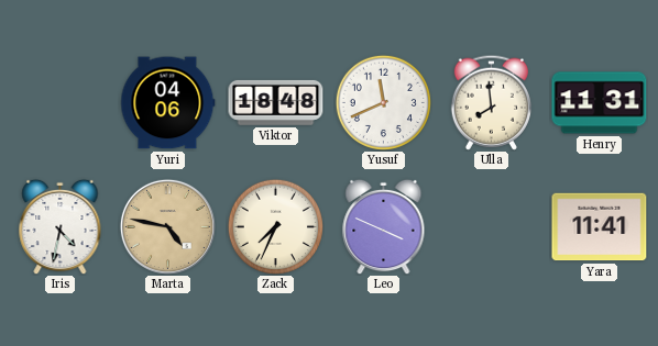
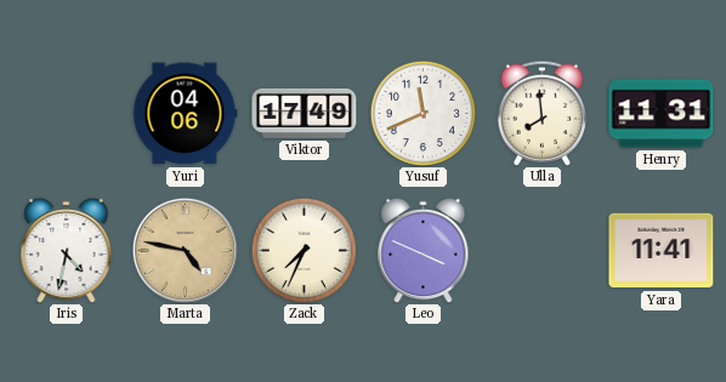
Viktor: 18:48 -> 17:49 (305, 113)
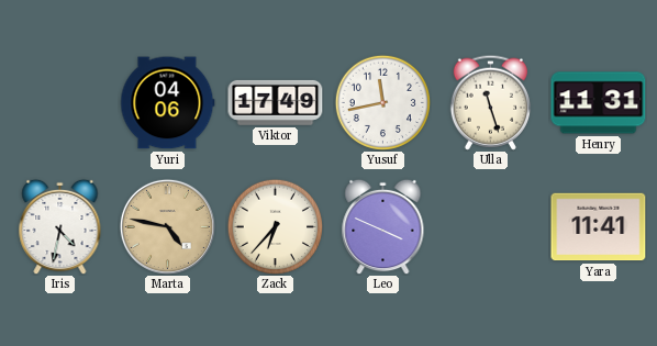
Yusuf: 11:41 -> 11:43 (382, 102)
Ulla: 7:59 -> 11:27 (490, 102)
Zack: 7:34 -> 6:37 (275, 226)
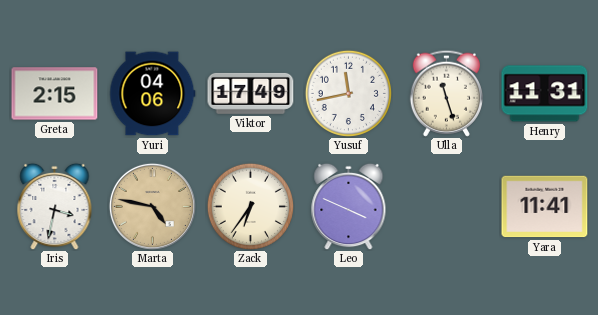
Greta: none -> 2:15 (55, 94)
Iris: 4:32 -> 3:32 (55, 206)
Zack: 6:37 -> 6:36 (250, 206)
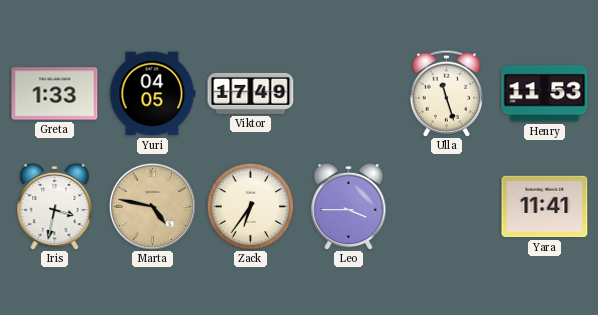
Greta: 2:15 -> 1:33 (55, 94)
Yuri: 04:06 -> 04:05 (153, 94)
Yusuf: 11:43 -> none (348, 93)
Henry: 11:31 -> 11:53 (545, 94)
Leo: 3:49 -> 3:45 (349, 206)
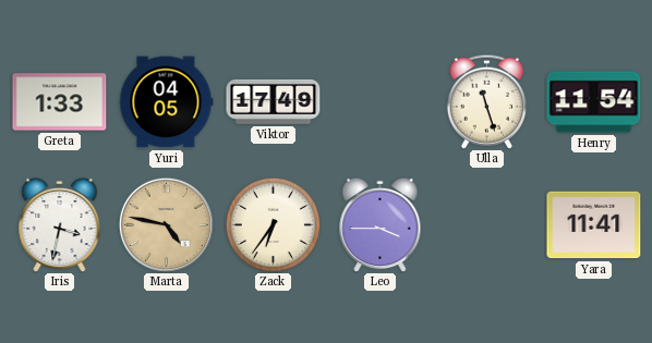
Henry: 11:53 -> 11:54 (594, 102)
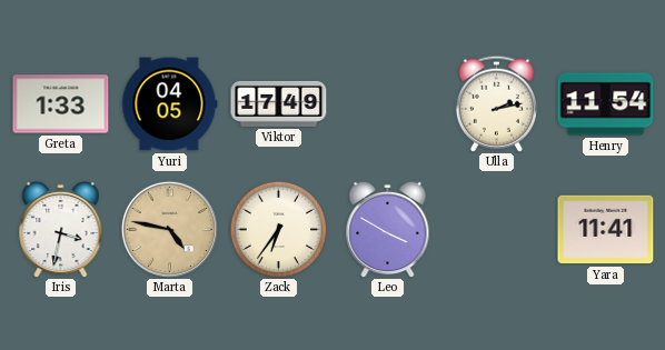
Ulla: 11:27 -> 2:13 (496, 103)
Leo: 3:45 -> 3:50 (388, 229)
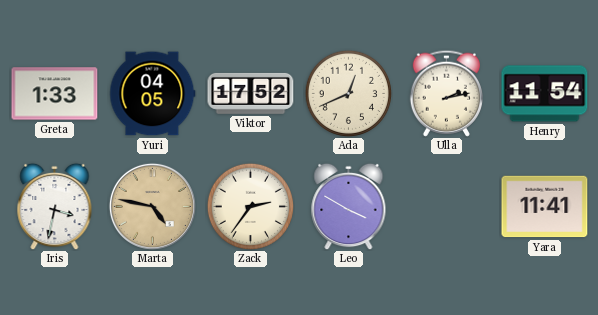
Viktor: 17:49 -> 17:52 (251, 93)
Ada: none -> 12:41 (348, 93)
Zack: 6:36 -> 2:36 (250, 206)
